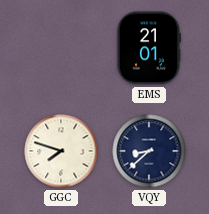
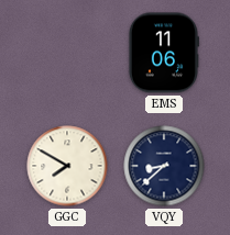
EMS: 21:01 -> 11:06 (163, 53)
GGC: 7:48 -> 7:50 (67, 166)
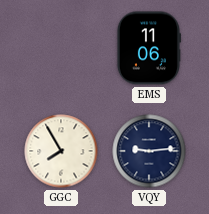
GGC: 7:50 -> 7:55 (61, 151)
VQY: 8:38 -> 9:14 (149, 151)
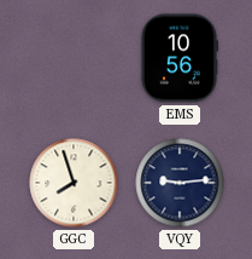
EMS: 11:06 -> 10:56 (178, 58)
GGC: 7:55 -> 7:57 (74, 183)
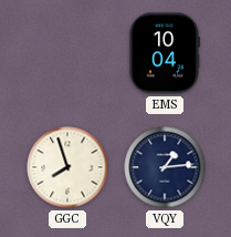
EMS: 10:56 -> 10:04 (164, 53)
VQY: 9:14 -> 1:14 (165, 167)
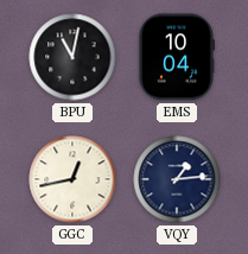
BPU: none -> 11:02 (72, 57)
GGC: 7:57 -> 12:43 (72, 179)
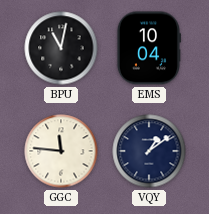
GGC: 12:43 -> 11:46 (61, 151)
VQY: 1:14 -> 1:09 (149, 151)
